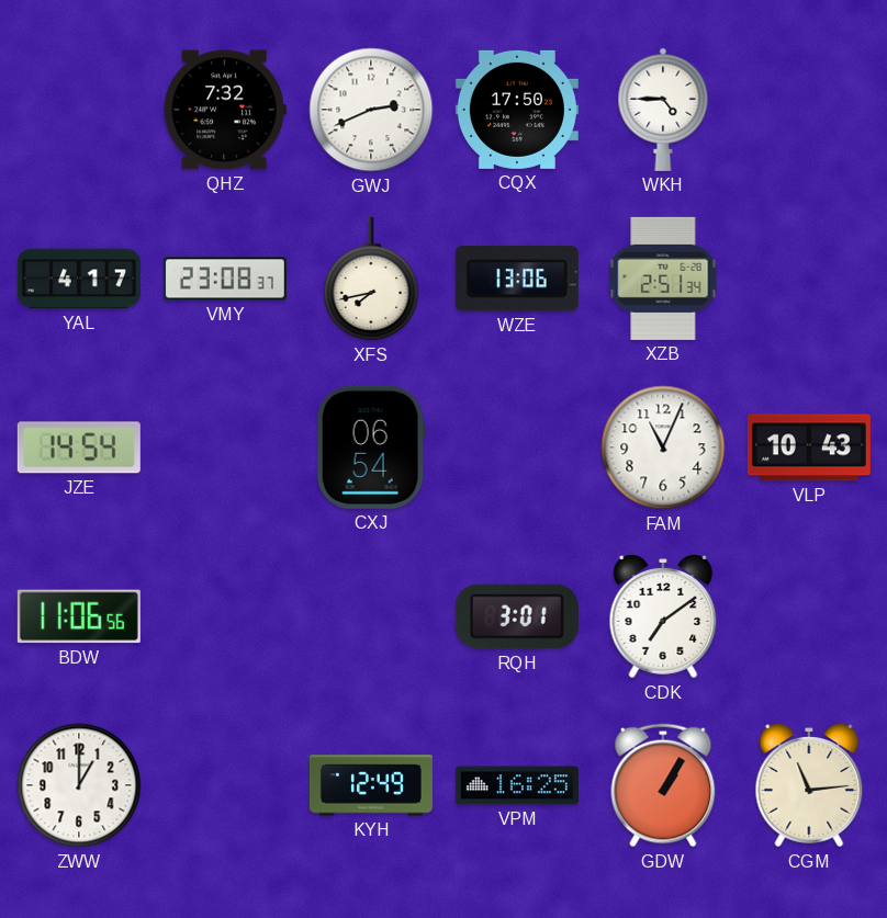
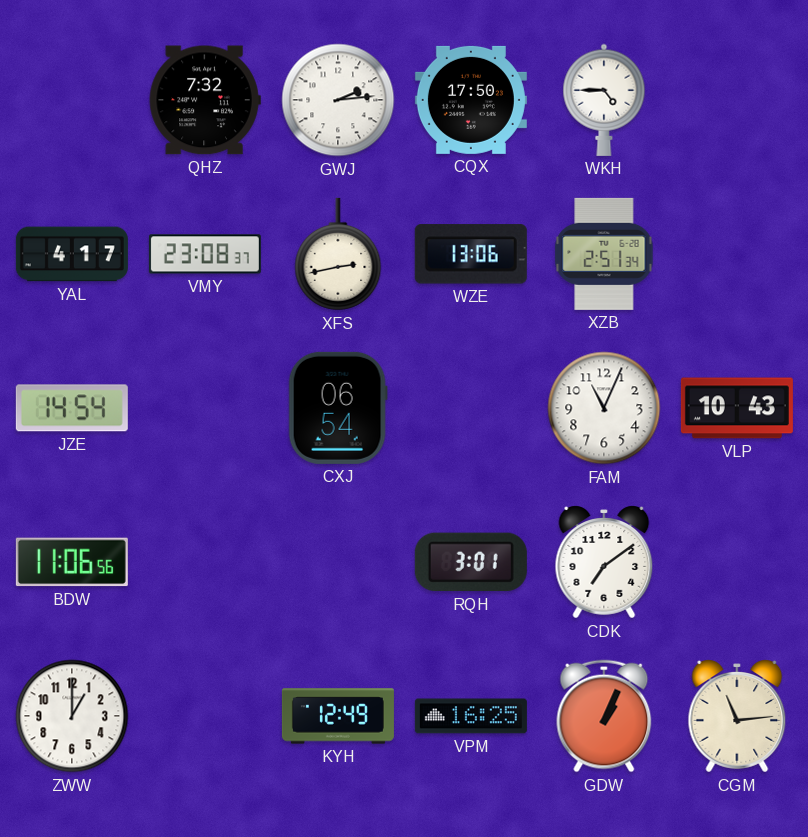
GWJ: 2:41 -> 2:14 (338, 100)
XFS: 7:43 -> 2:43 (338, 254)
GDW: 1:05 -> 1:04 (604, 716)
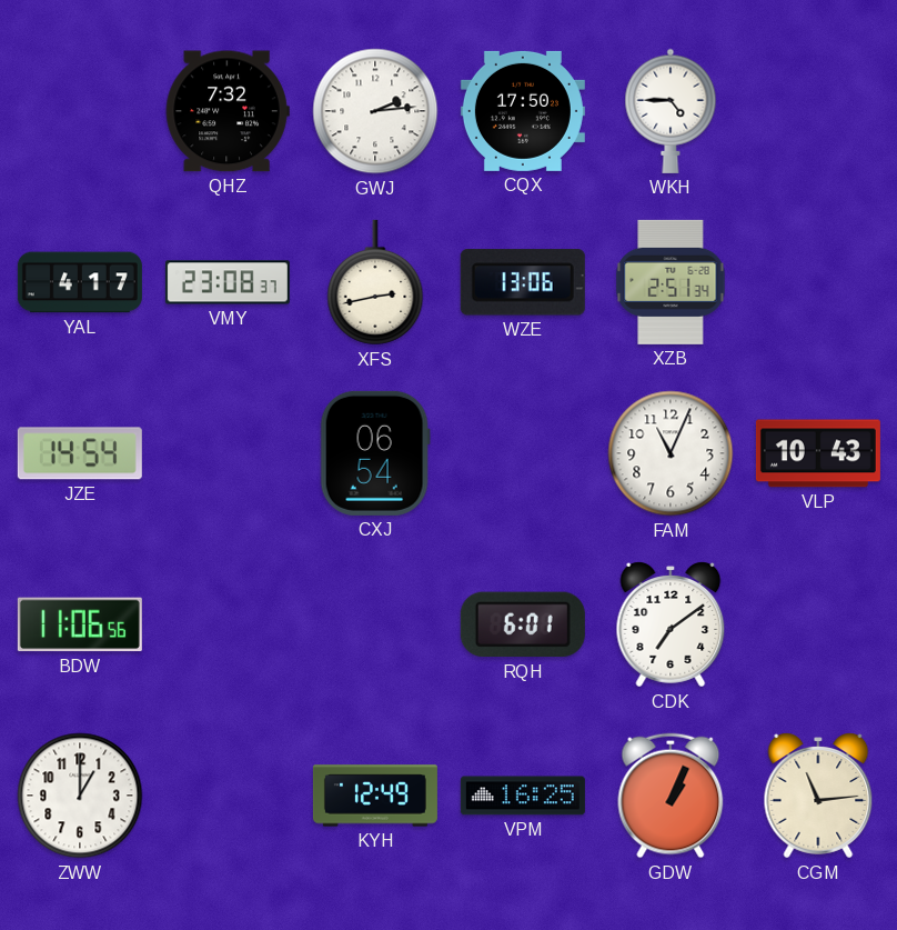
RQH: 3:01 -> 6:01 (523, 624)
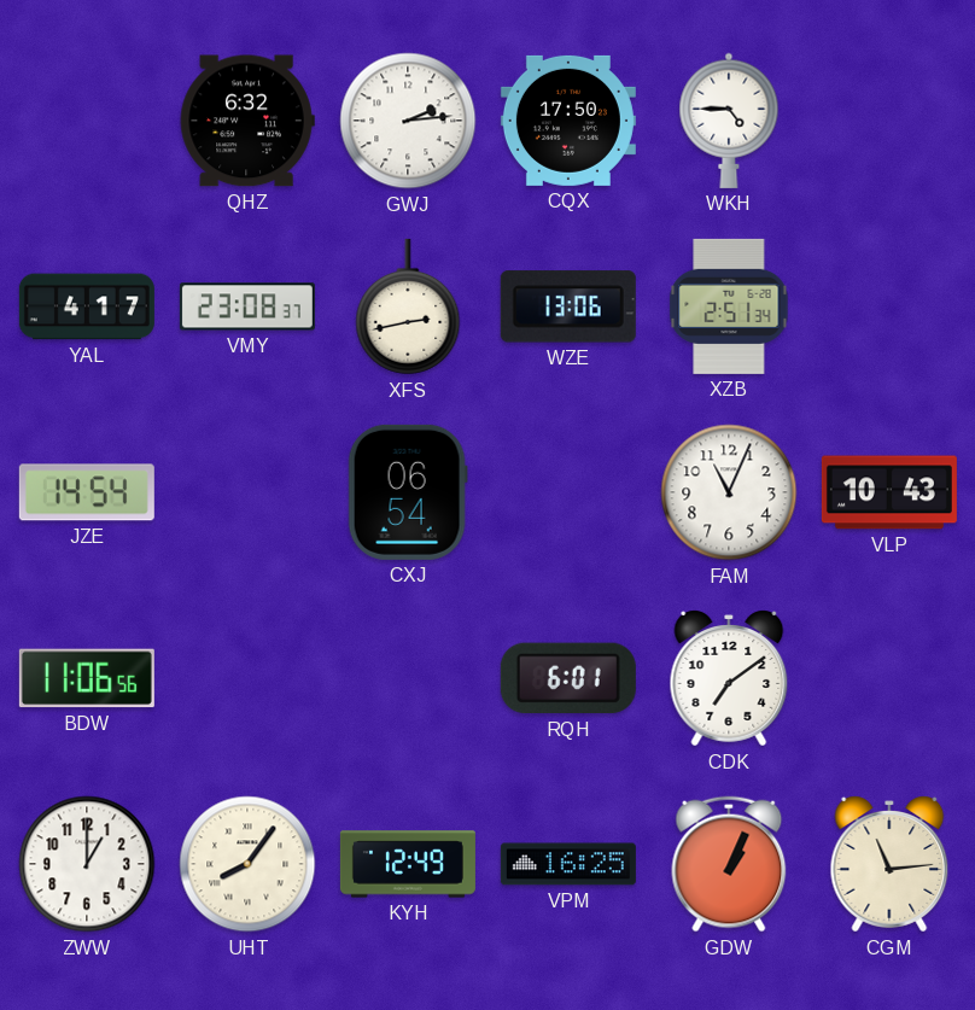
QHZ: 7:32 -> 6:32 (247, 121)
UHT: none -> 8:06 (247, 864)
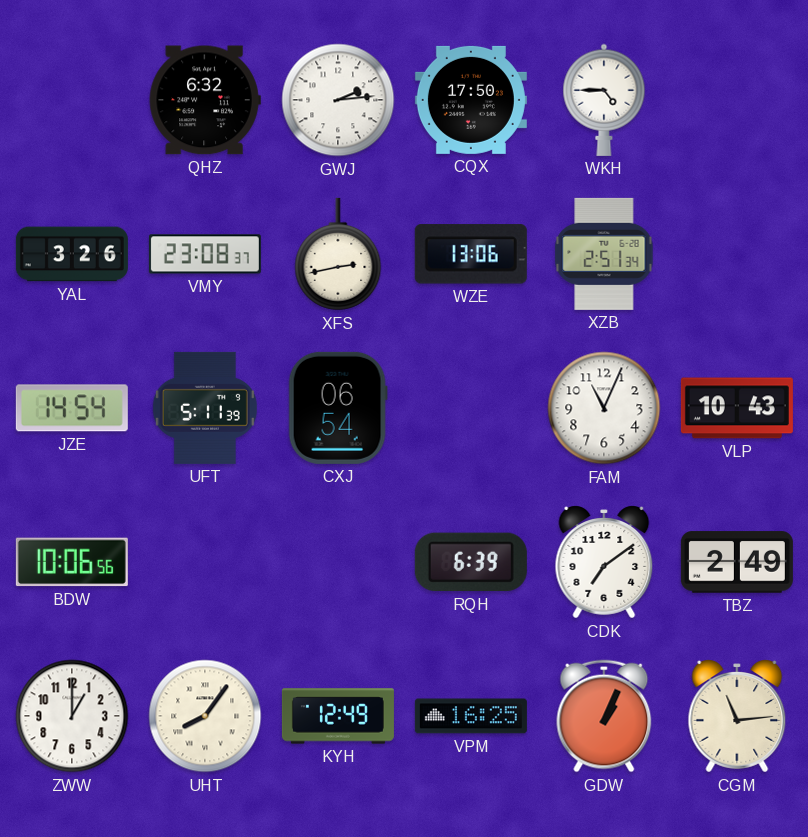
YAL: 4:17 -> 3:26 (72, 254)
UFT: none -> 5:11 (205, 408)
BDW: 11:06 -> 10:06 (72, 562)
RQH: 6:01 -> 6:39 (471, 562)
TBZ: none -> 2:49 (737, 562)
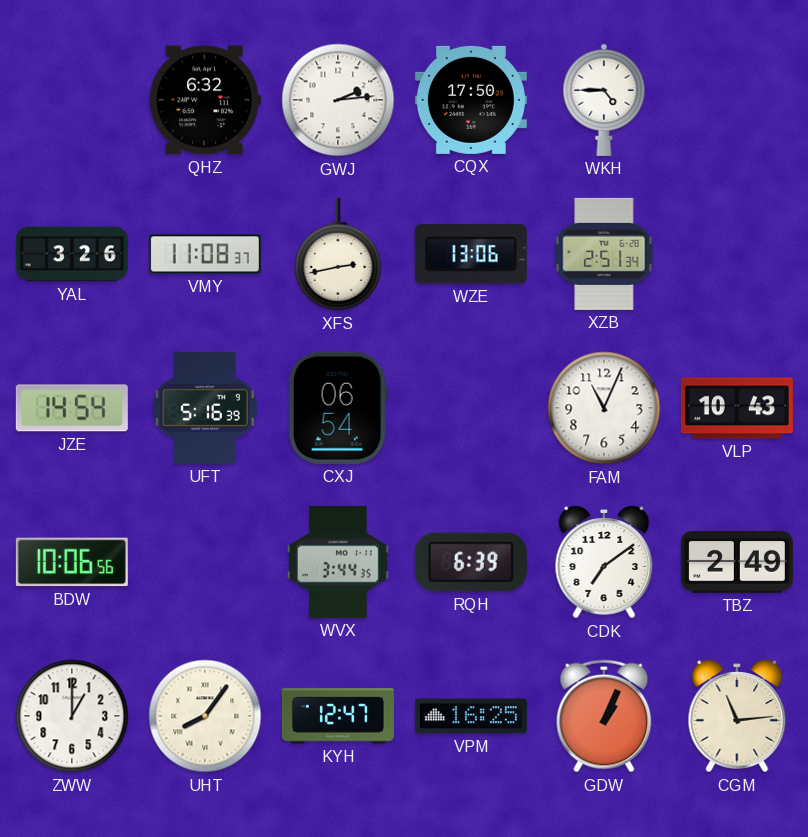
VMY: 23:08 -> 11:08 (205, 254)
UFT: 5:11 -> 5:16 (205, 408)
WVX: none -> 3:44 (339, 562)
KYH: 12:49 -> 12:47 (338, 716)
